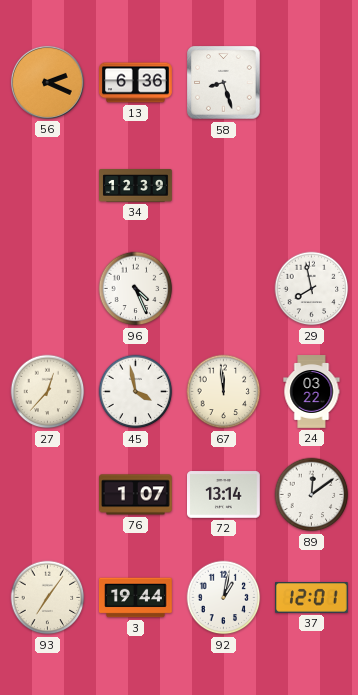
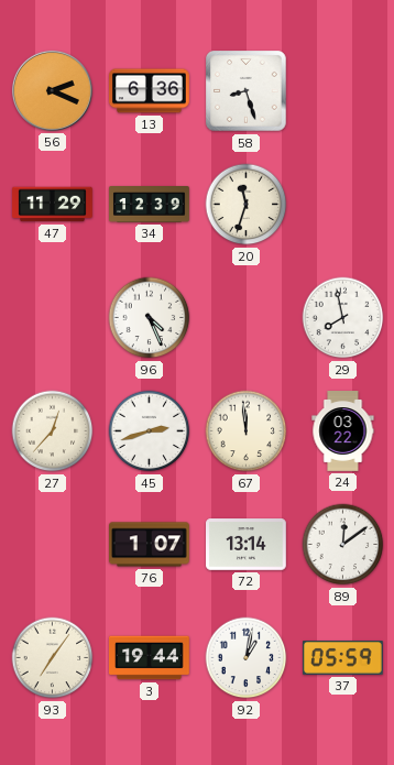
47: none -> 11:29 (53, 205)
20: none -> 11:33 (247, 205)
45: 3:58 -> 2:42 (150, 431)
37: 12:01 -> 05:59 (343, 658)
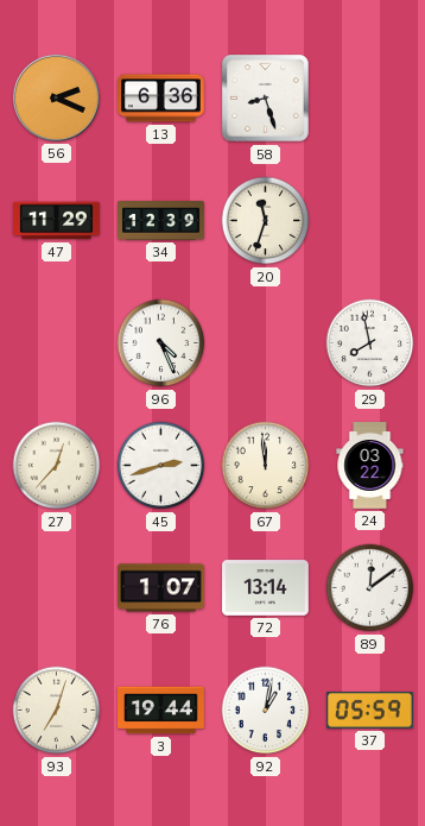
93: 7:06 -> 7:03 (57, 711)
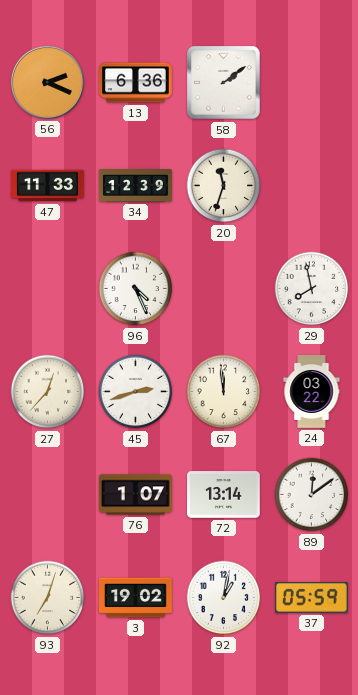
58: 8:27 -> 2:09 (224, 83)
47: 11:29 -> 11:33 (48, 186)
3: 19:44 -> 19:02 (136, 598)
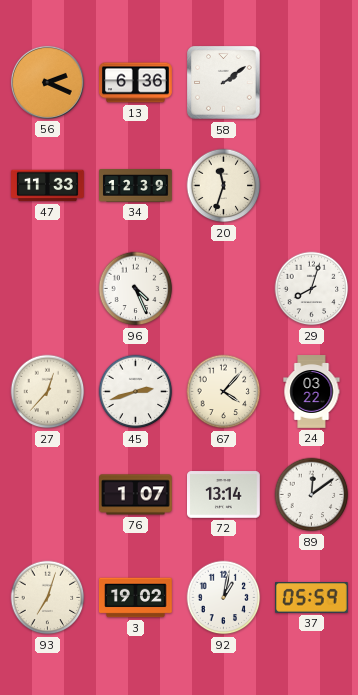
29: 7:58 -> 8:03 (312, 289)
67: 11:59 -> 4:07 (224, 392)
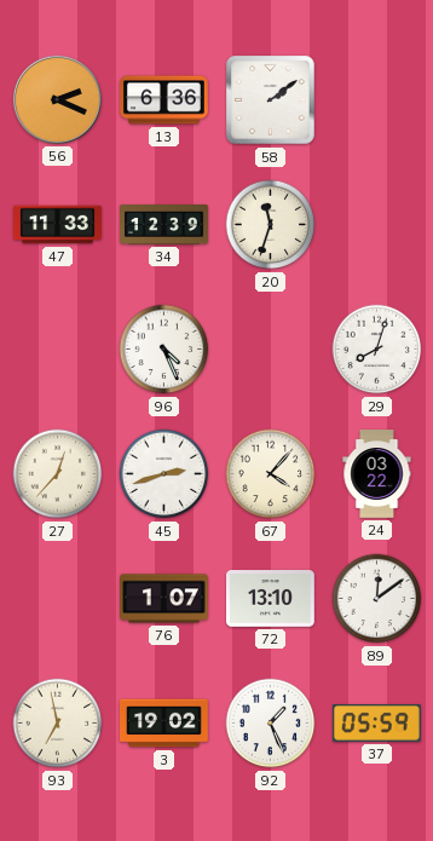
72: 13:14 -> 13:10 (271, 599)
93: 7:03 -> 6:58 (58, 724)
92: 1:02 -> 1:26 (271, 724)
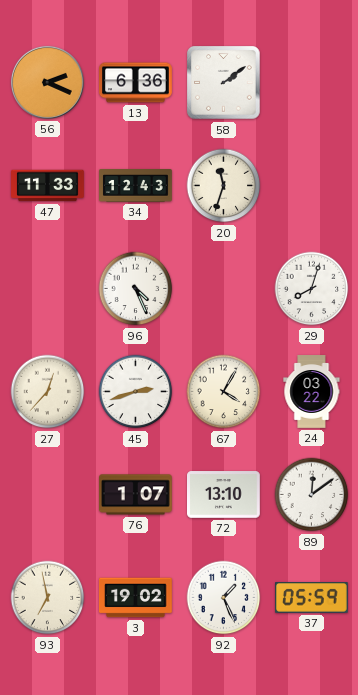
34: 12:39 -> 12:43 (136, 186)
67: 4:07 -> 4:05 (224, 392)
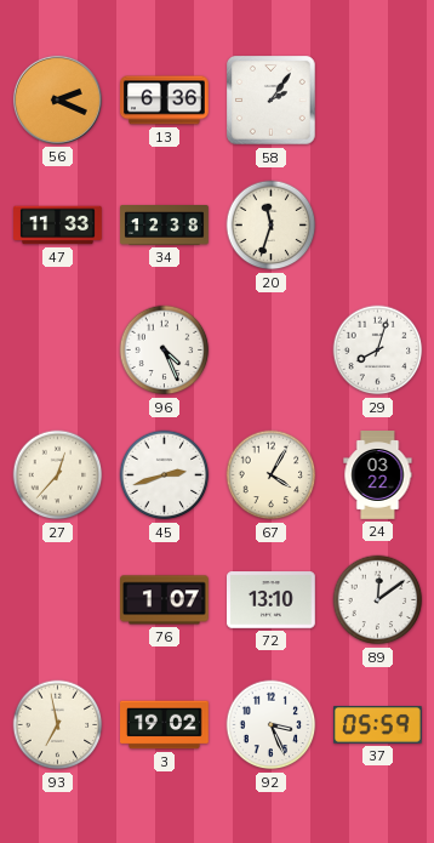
58: 2:09 -> 2:06 (272, 101)
34: 12:43 -> 12:38 (165, 226)
92: 1:26 -> 3:26 (272, 725)
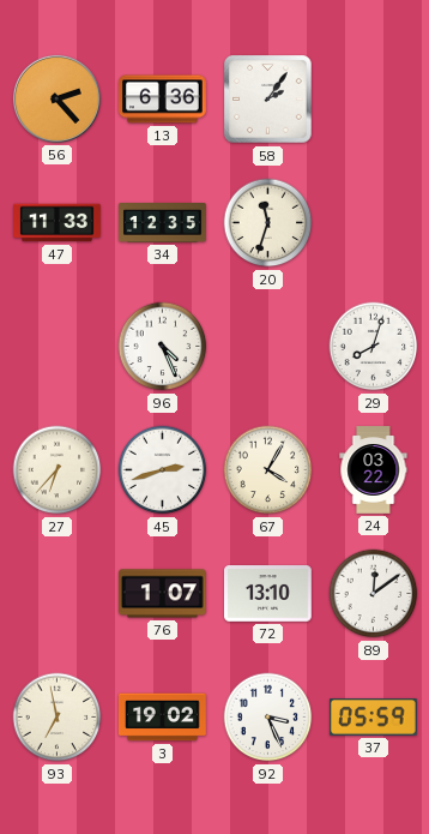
56: 2:19 -> 2:23 (56, 98)
34: 12:38 -> 12:35 (163, 223)
27: 12:37 -> 6:37 (58, 470)
